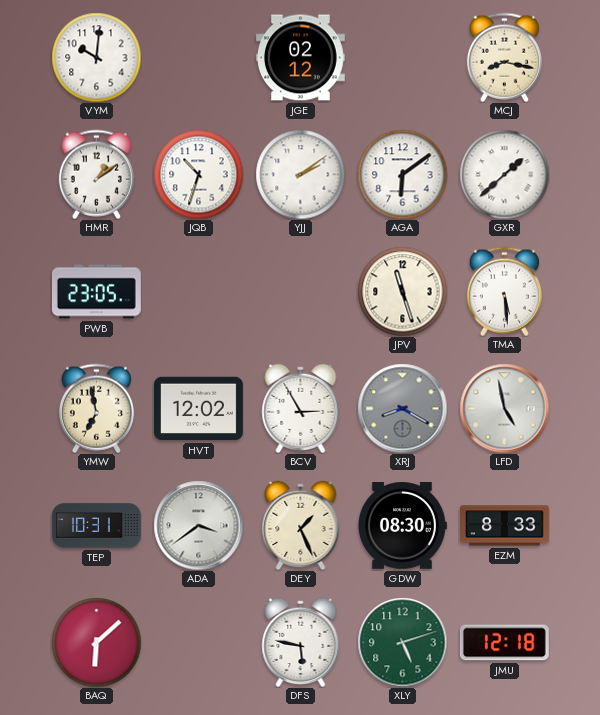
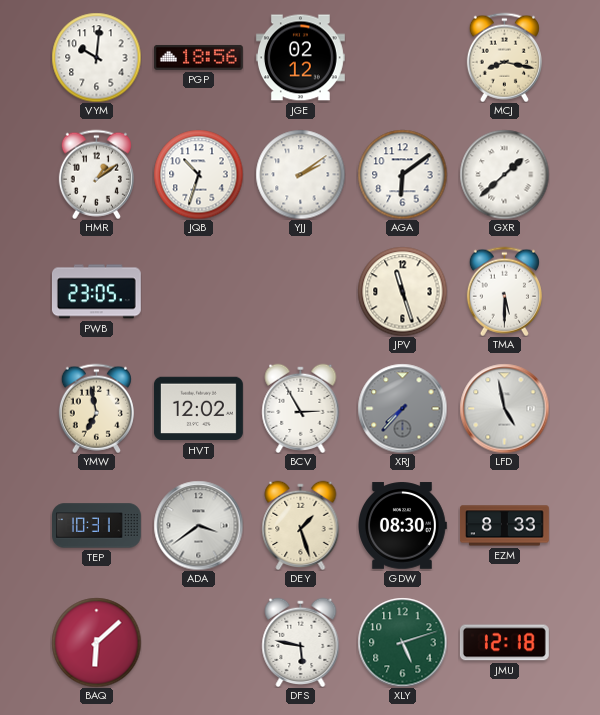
PGP: none -> 18:56 (198, 58)
TMA: 5:29 -> 5:30 (504, 291)
XRJ: 8:20 -> 7:37 (402, 408)
DEY: 1:26 -> 1:27 (301, 525)
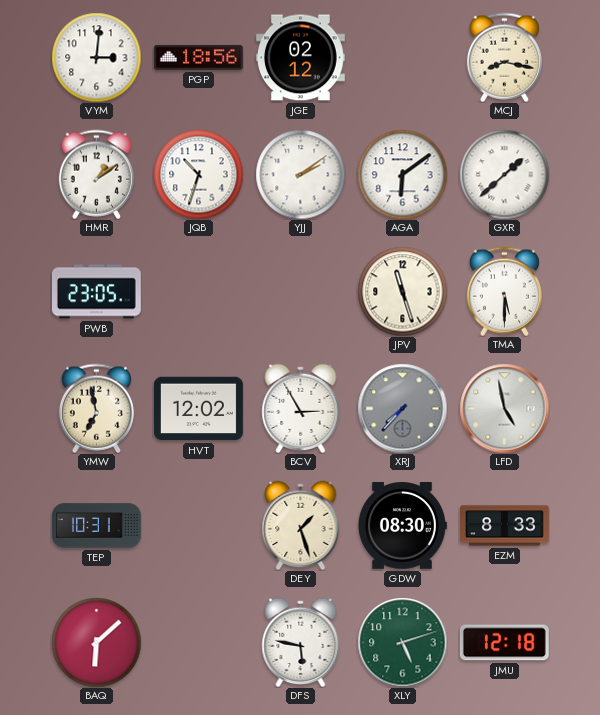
VYM: 10:01 -> 3:01 (96, 57)
ADA: 3:39 -> none (198, 525)
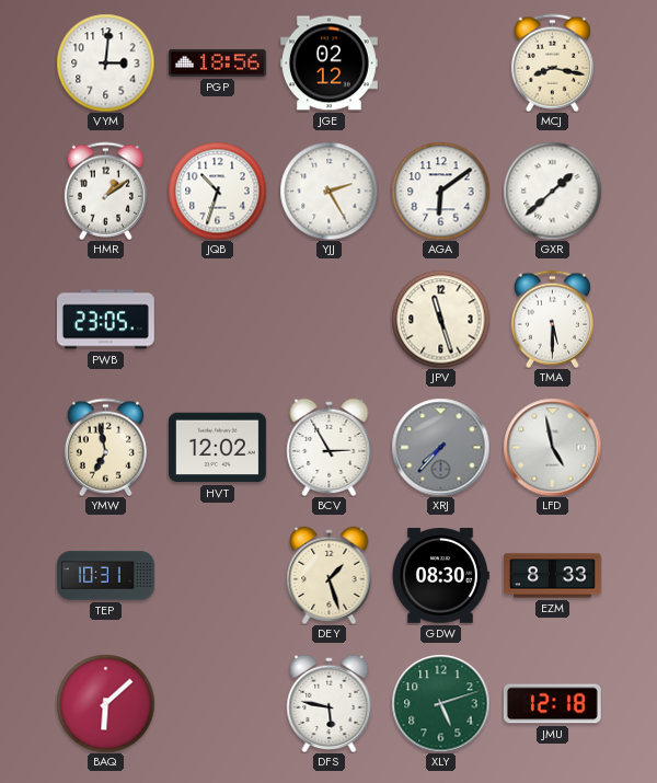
YJJ: 2:09 -> 2:25 (328, 191)
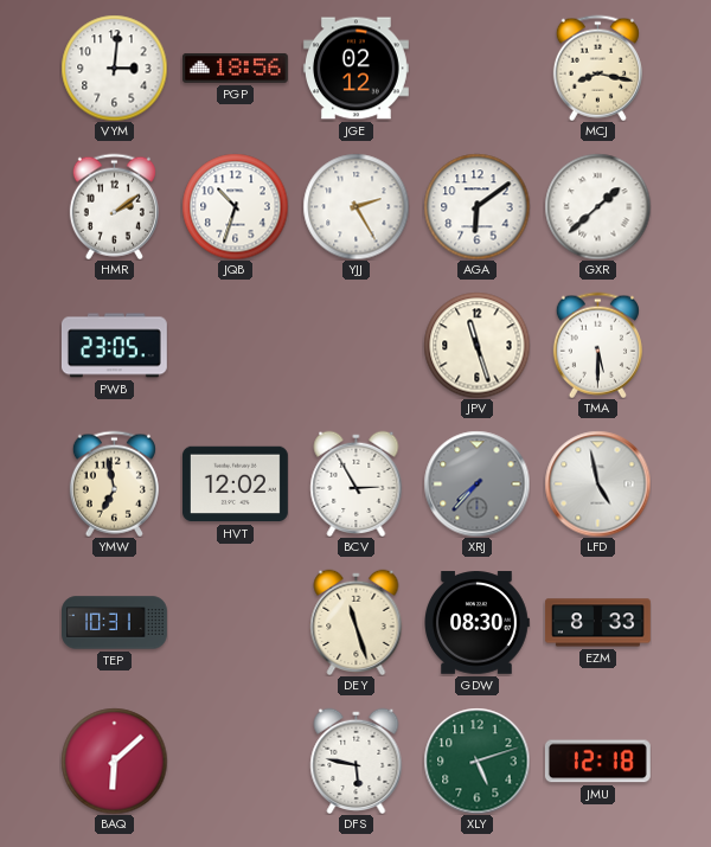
HMR: 1:09 -> 2:09 (114, 206)
DEY: 1:27 -> 11:27 (357, 622)
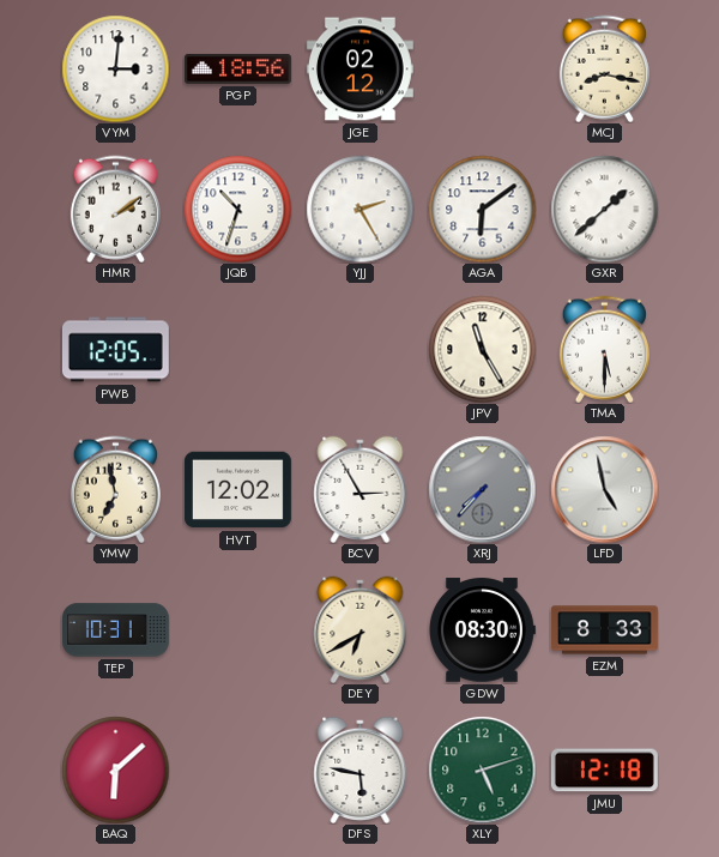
PWB: 23:05 -> 12:05 (115, 350)
JPV: 11:27 -> 11:25 (482, 349)
DEY: 11:27 -> 6:40 (361, 629)
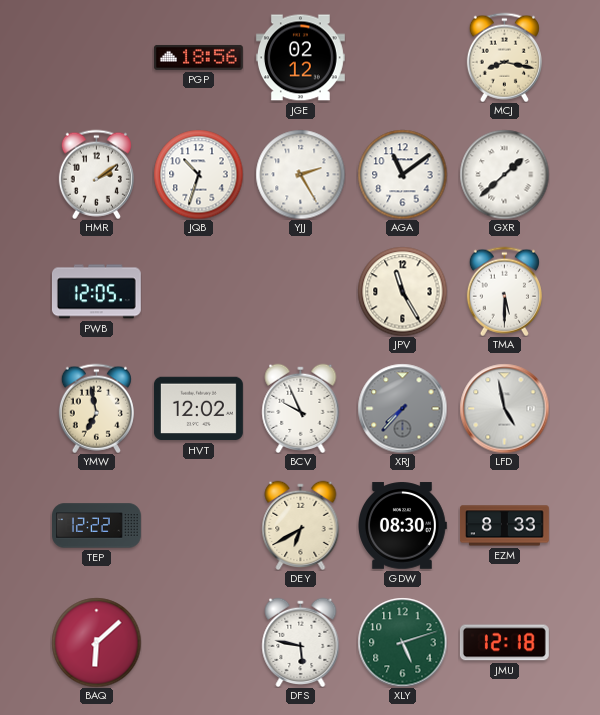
VYM: 3:01 -> none (115, 68)
AGA: 6:09 -> 11:09 (402, 174)
BCV: 2:55 -> 9:56 (301, 408)
TEP: 10:31 -> 12:22 (97, 526)
